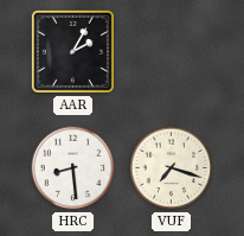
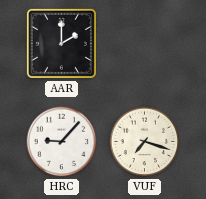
AAR: 2:05 -> 2:00 (61, 43)
HRC: 8:29 -> 9:07 (62, 142)
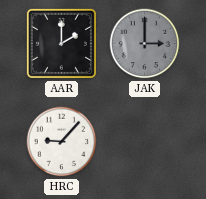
JAK: none -> 3:00 (145, 44)
VUF: 7:18 -> none (145, 142)
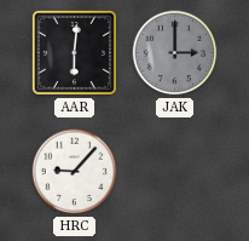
AAR: 2:00 -> 6:01 (74, 52)
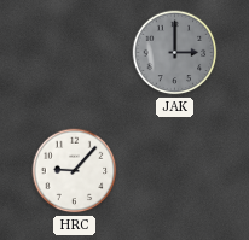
AAR: 6:01 -> none (74, 52)
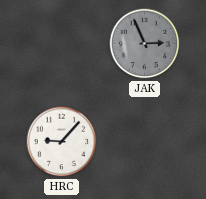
JAK: 3:00 -> 2:56 (145, 44)
